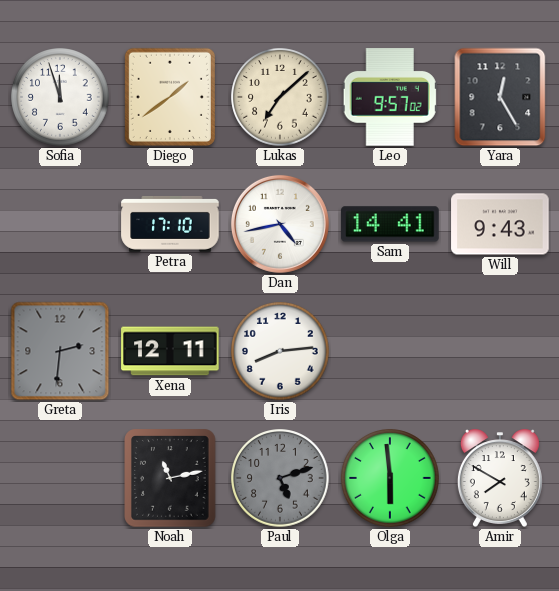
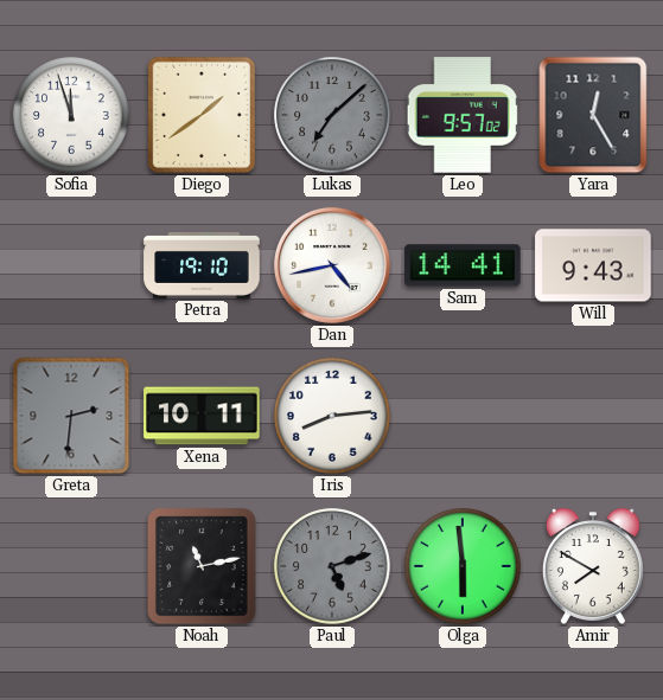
Lukas dial: cream -> grey (332, 115)
Petra: 17:10 -> 19:10 (202, 265)
Xena: 12:11 -> 10:11 (202, 416)
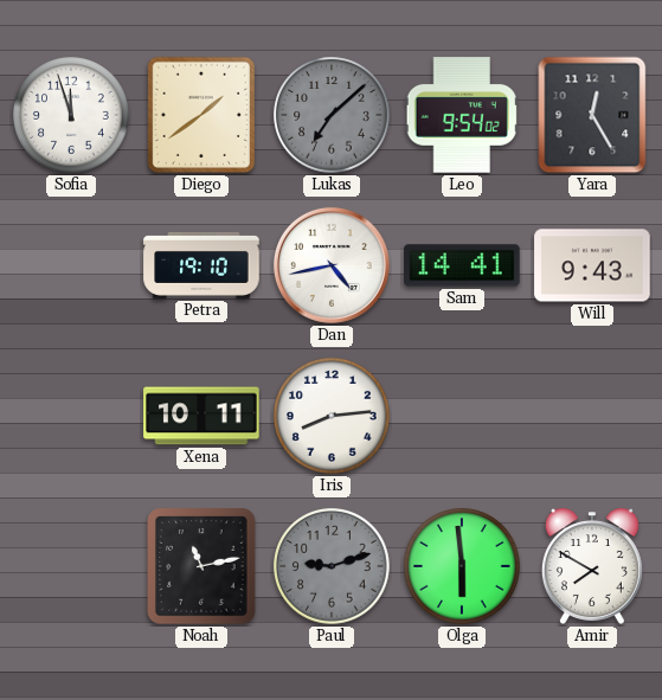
Leo: 9:57 -> 9:54 (462, 115)
Greta: 2:31 -> none (71, 416)
Paul: 5:12 -> 9:12 (332, 566)
